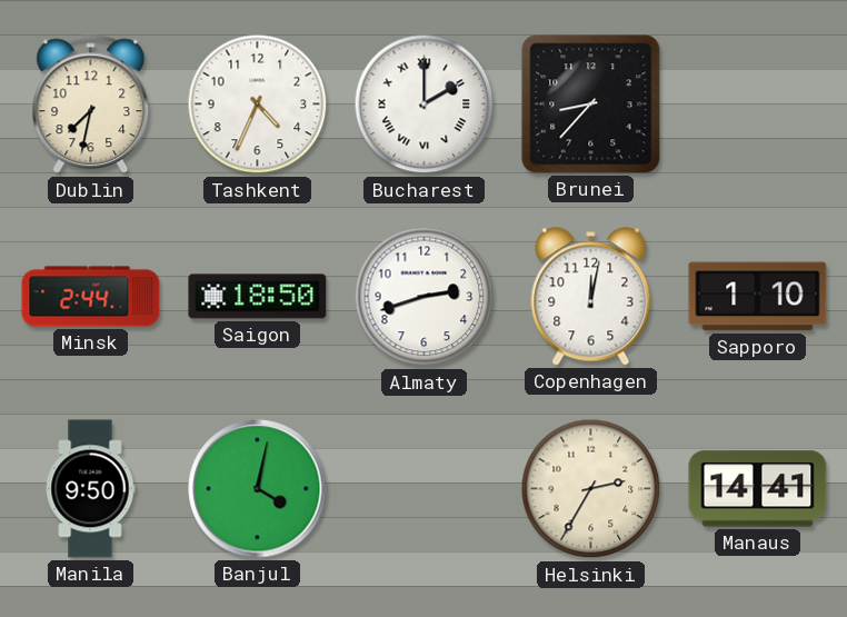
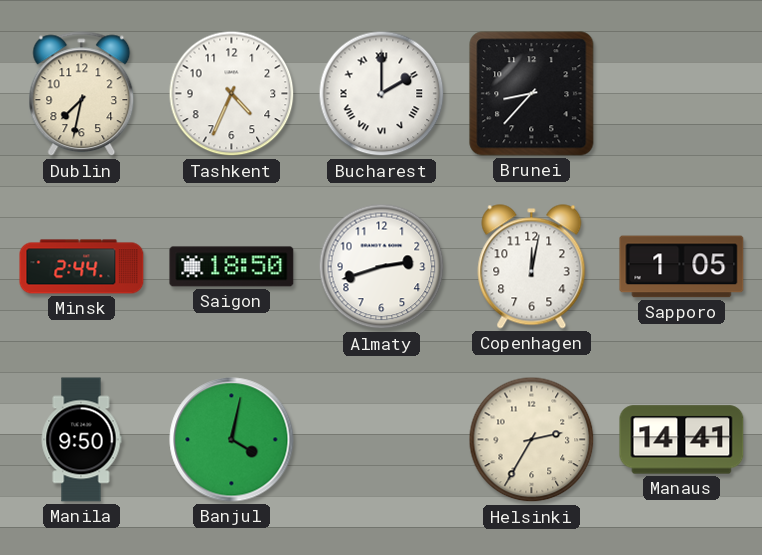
Sapporo: 1:10 -> 1:05 (682, 267)
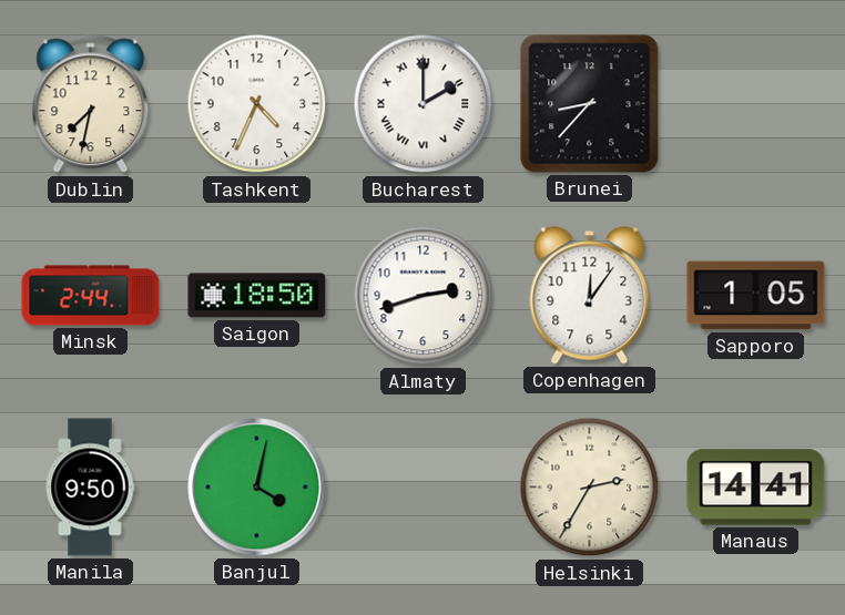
Copenhagen: 12:02 -> 12:06 (590, 296)
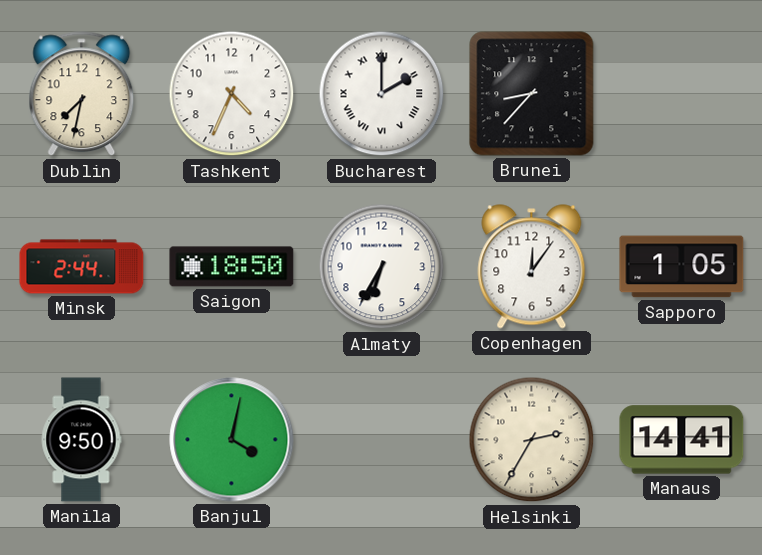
Almaty: 2:42 -> 6:35 (382, 267)
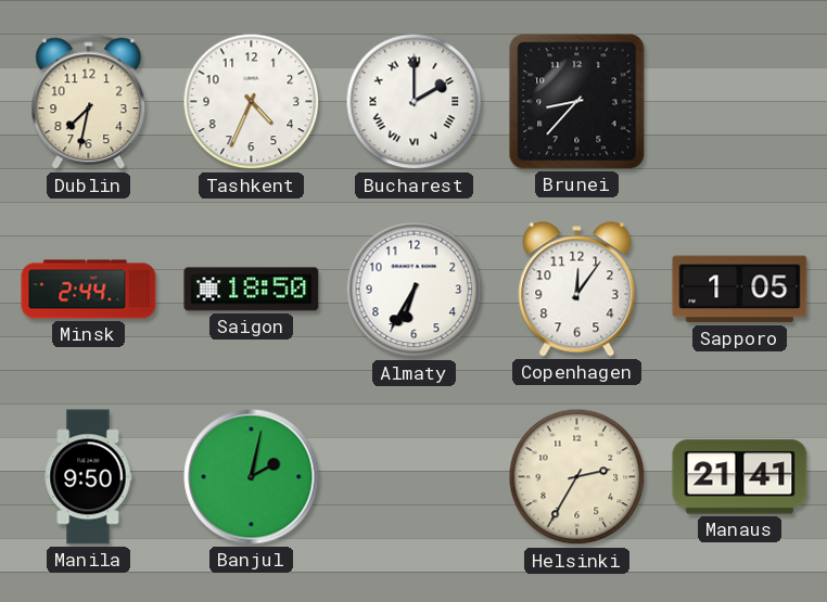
Banjul: 4:02 -> 2:02 (252, 477)
Manaus: 14:41 -> 21:41 (740, 477)
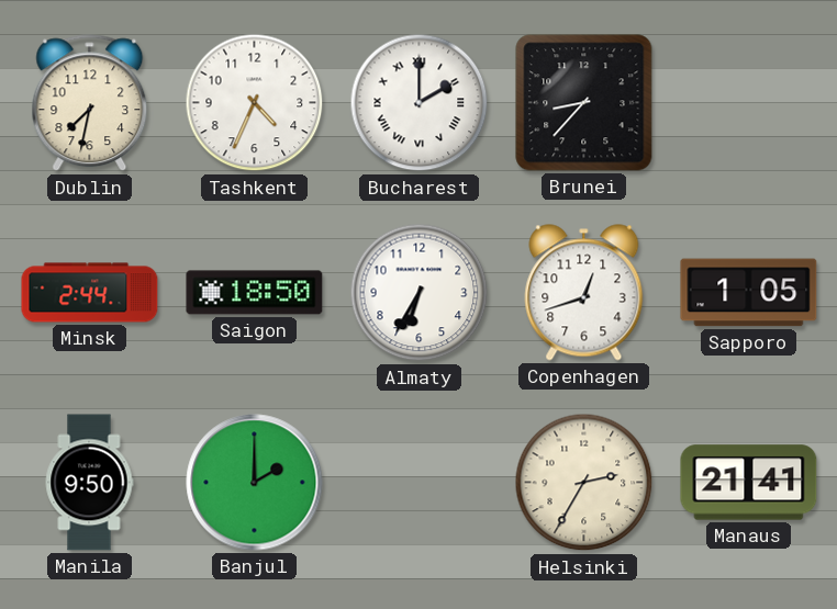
Copenhagen: 12:06 -> 12:42 (584, 293)
Banjul: 2:02 -> 2:00 (255, 483)
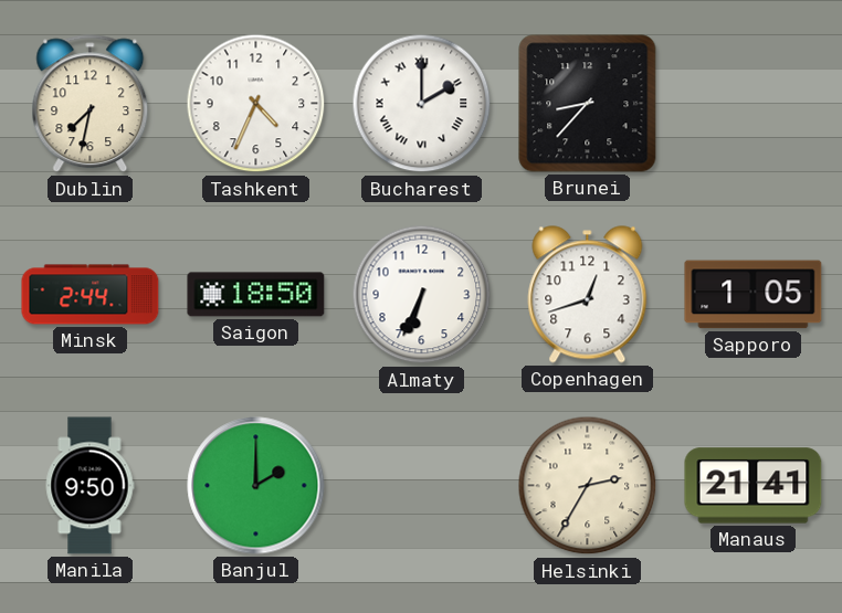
Almaty: 6:35 -> 6:34 (422, 295)
